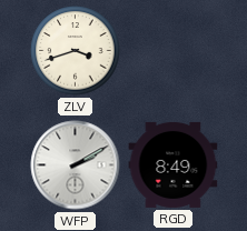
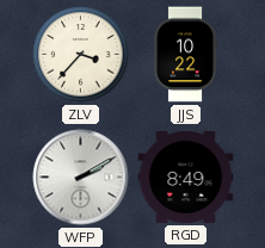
ZLV: 3:42 -> 3:37 (81, 55)
JJS: none -> 10:22 (185, 55)
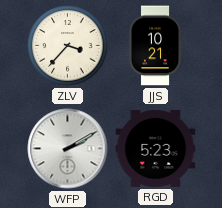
JJS: 10:22 -> 10:21 (155, 46)
RGD: 8:49 -> 5:23 (156, 148)
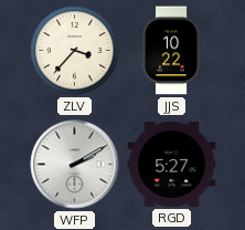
JJS: 10:21 -> 10:22 (171, 51)
RGD: 5:23 -> 5:27 (172, 164)
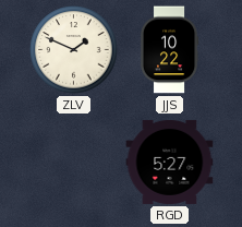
ZLV: 3:37 -> 1:49 (74, 50)
WFP: 2:10 -> none (75, 165)
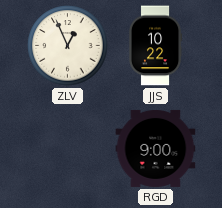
ZLV: 1:49 -> 12:56 (68, 46)
RGD: 5:27 -> 9:00 (156, 148)
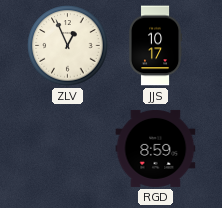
JJS: 10:22 -> 10:17 (155, 46)
RGD: 9:00 -> 8:59 (156, 148)
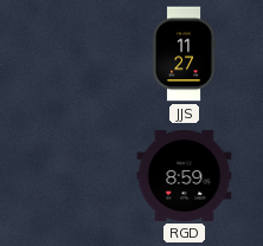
ZLV: 12:56 -> none (68, 46)
JJS: 10:17 -> 11:27 (184, 54)
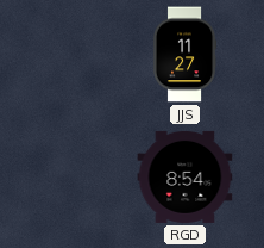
RGD: 8:59 -> 8:54 (186, 176)
